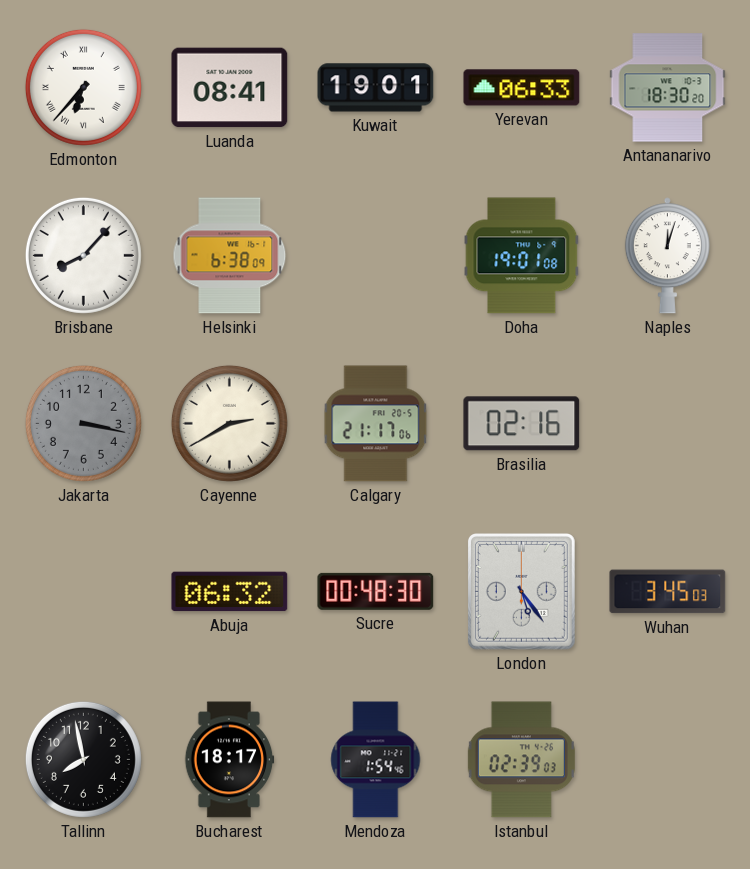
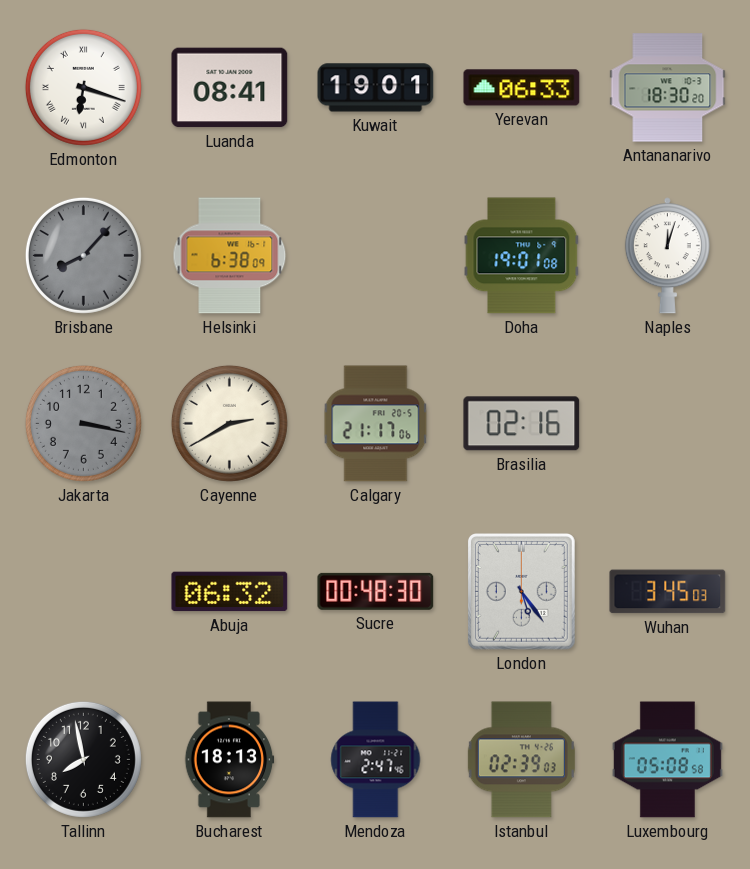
Edmonton: 6:37 -> 6:18 (83, 87)
Brisbane dial: white -> grey (83, 255)
Bucharest: 18:17 -> 18:13 (229, 760)
Mendoza: 1:54 -> 2:47 (376, 760)
Luxembourg: none -> 05:08 (667, 760)
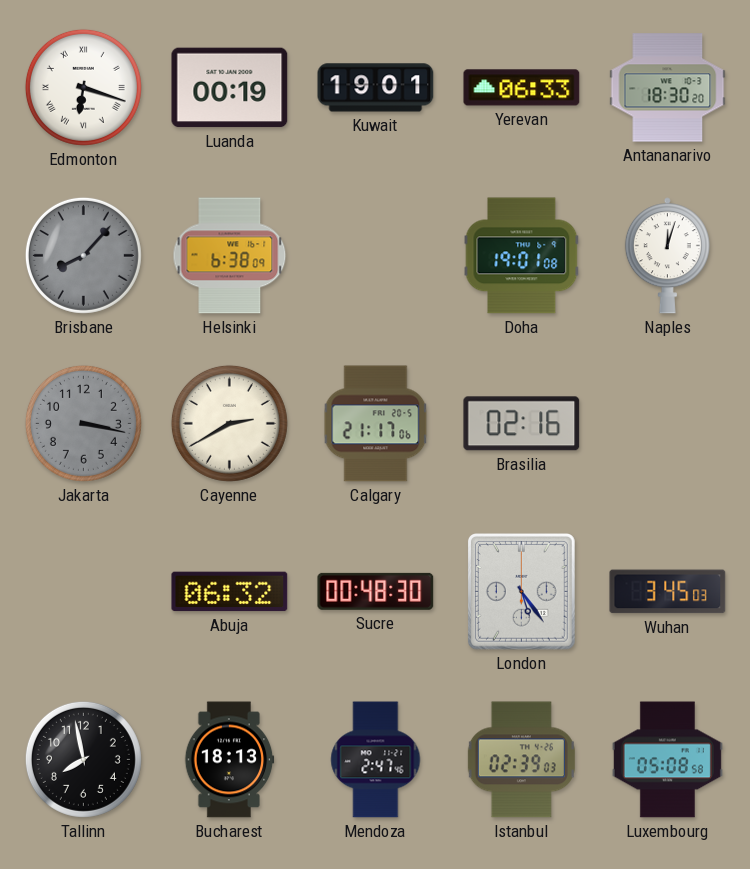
Luanda: 08:41 -> 00:19 (230, 88)
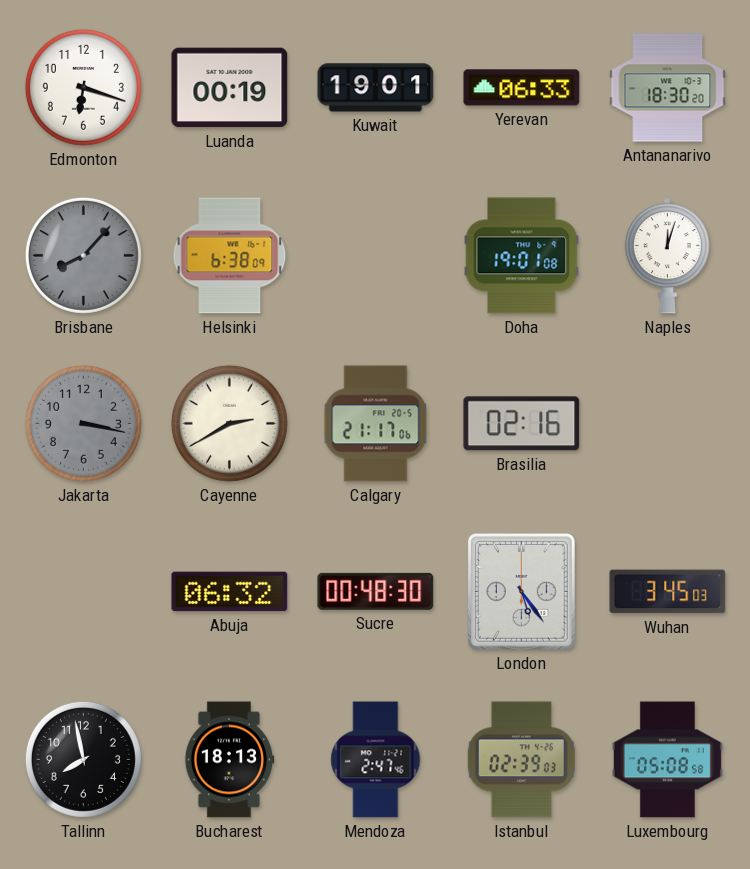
Edmonton numerals: Roman -> Arabic (83, 87)
